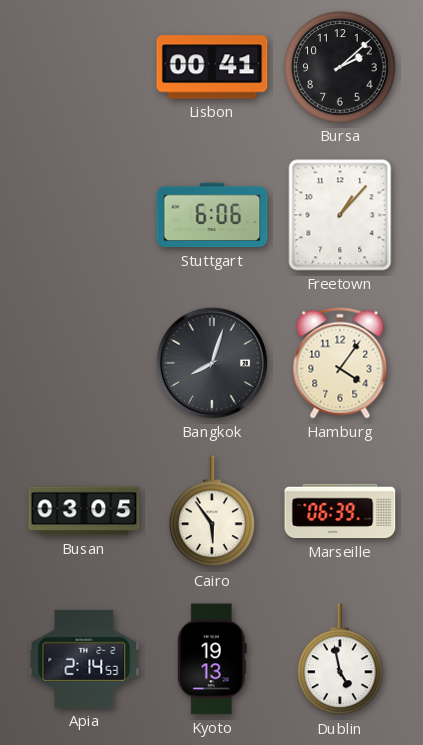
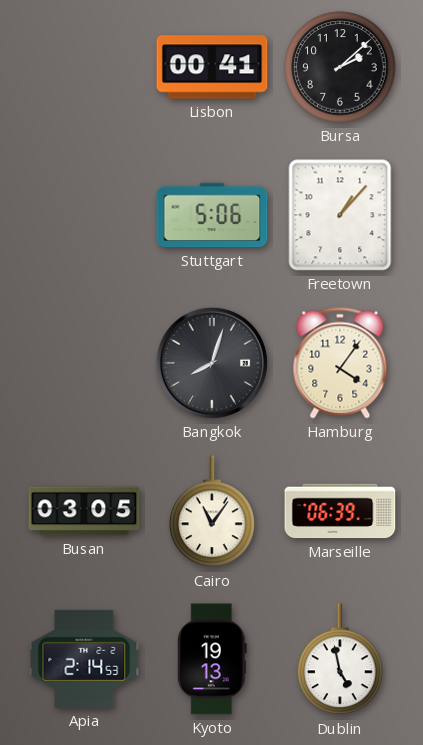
Stuttgart: 6:06 -> 5:06 (212, 215)
Cairo: 5:54 -> 11:06 (212, 512)
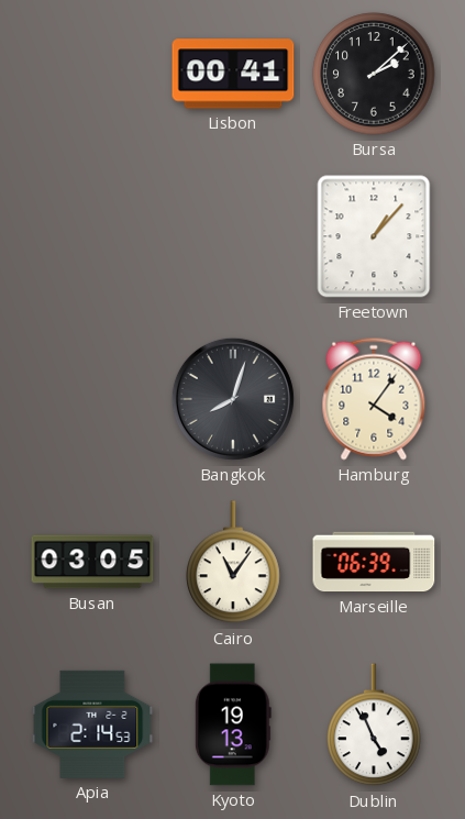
Stuttgart: 5:06 -> none (212, 215)
Dublin: 4:58 -> 4:56 (374, 726)
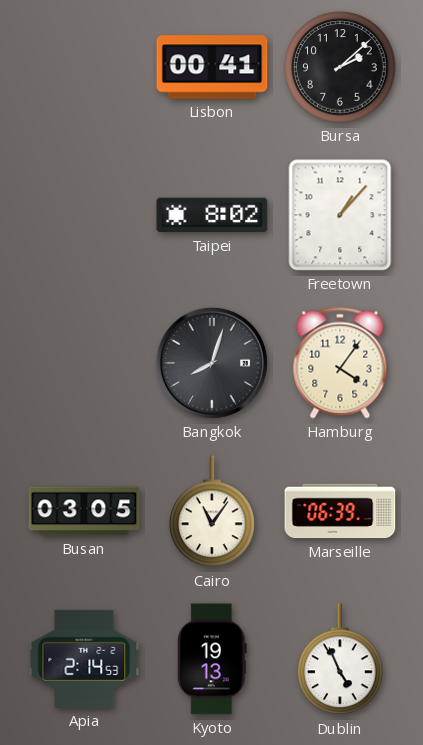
Taipei: none -> 8:02 (212, 215)
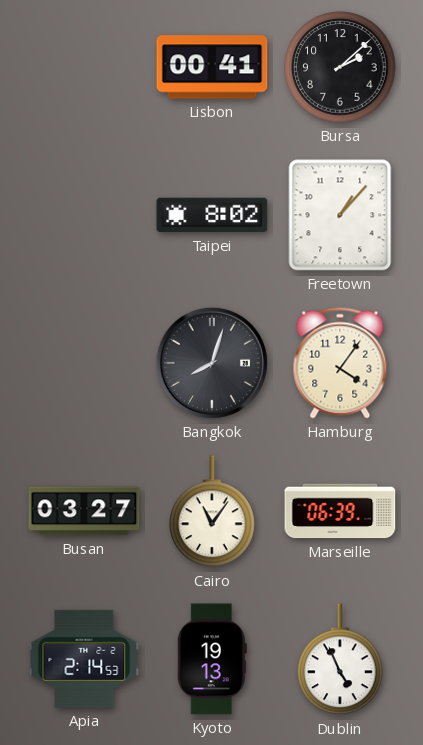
Busan: 03:05 -> 03:27 (84, 511)
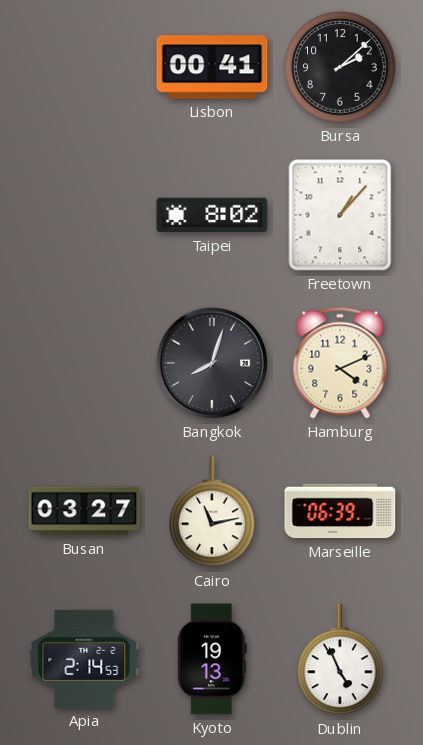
Hamburg: 4:06 -> 4:11 (340, 363)
Cairo: 11:06 -> 11:13 (212, 512)
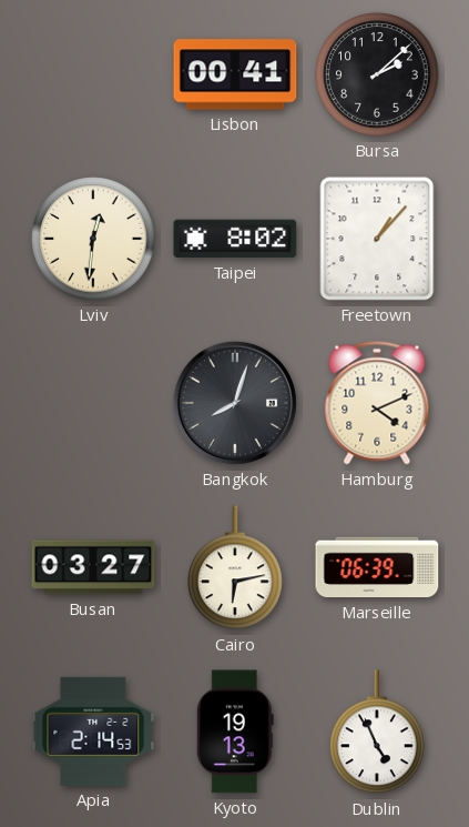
Lviv: none -> 12:31 (93, 239)
Cairo: 11:13 -> 6:13 (235, 568)
